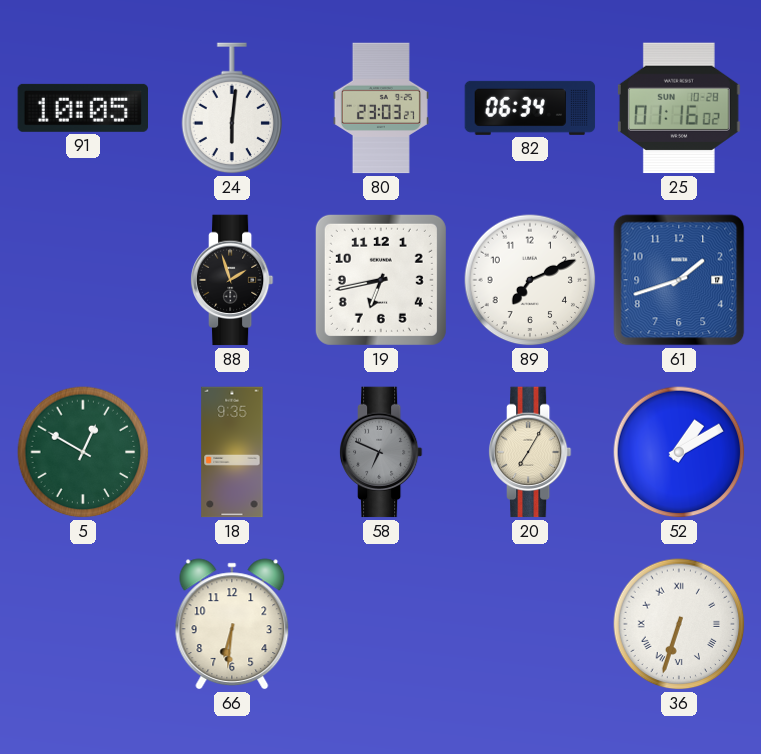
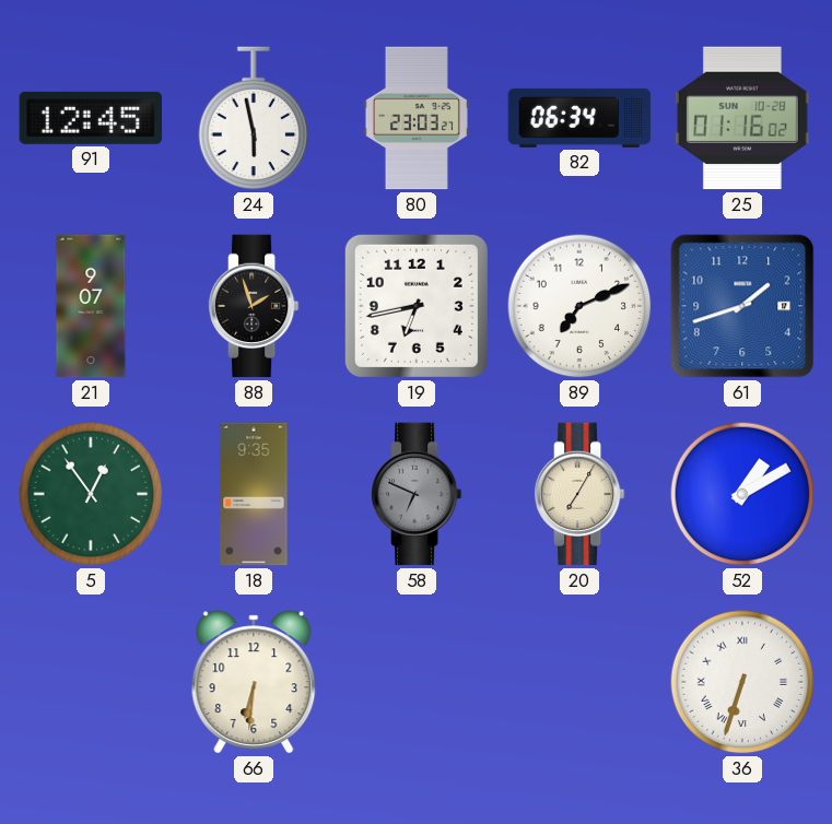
91: 10:05 -> 12:45 (90, 118)
24: 6:01 -> 5:58 (254, 118)
21: none -> 9:07 (91, 306)
5: 12:50 -> 12:54 (91, 494)
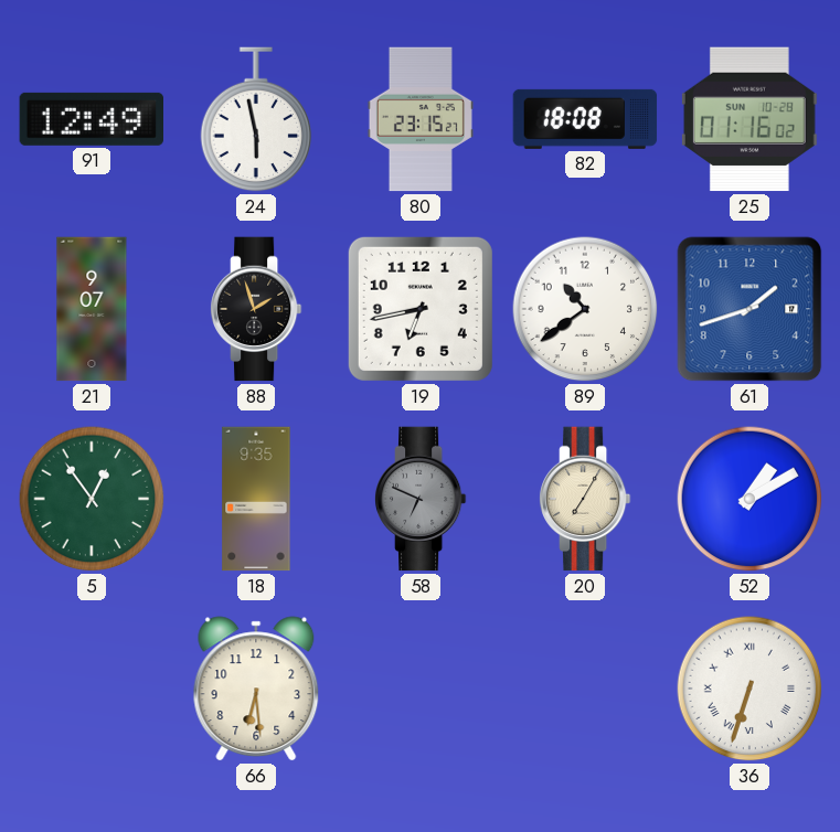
91: 12:45 -> 12:49 (91, 119)
80: 23:03 -> 23:15 (421, 119)
82: 06:34 -> 18:08 (585, 119)
89: 7:11 -> 10:39 (585, 309)
66: 6:31 -> 6:29 (256, 689)
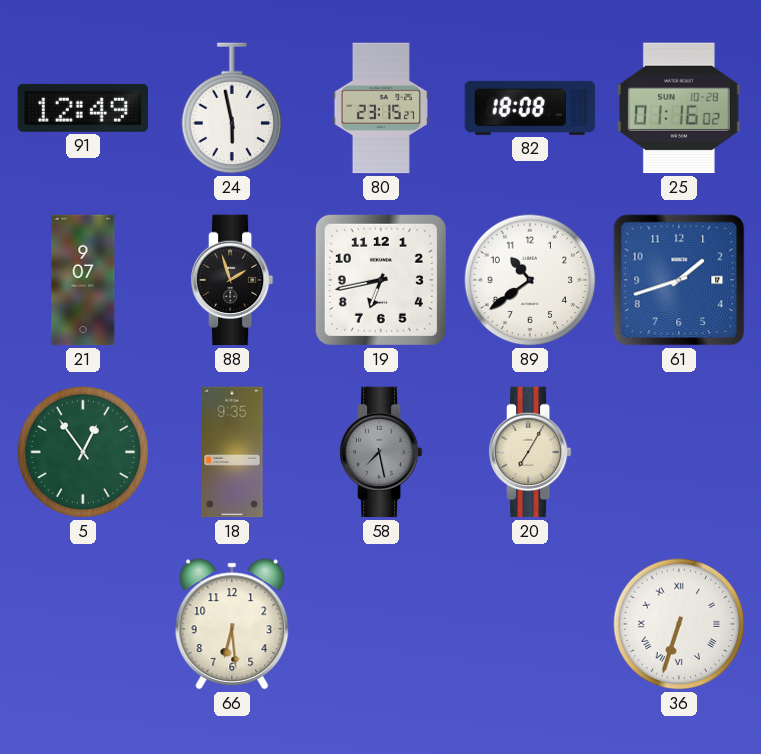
58: 6:49 -> 7:28 (381, 452)
52: 1:10 -> none (749, 499)
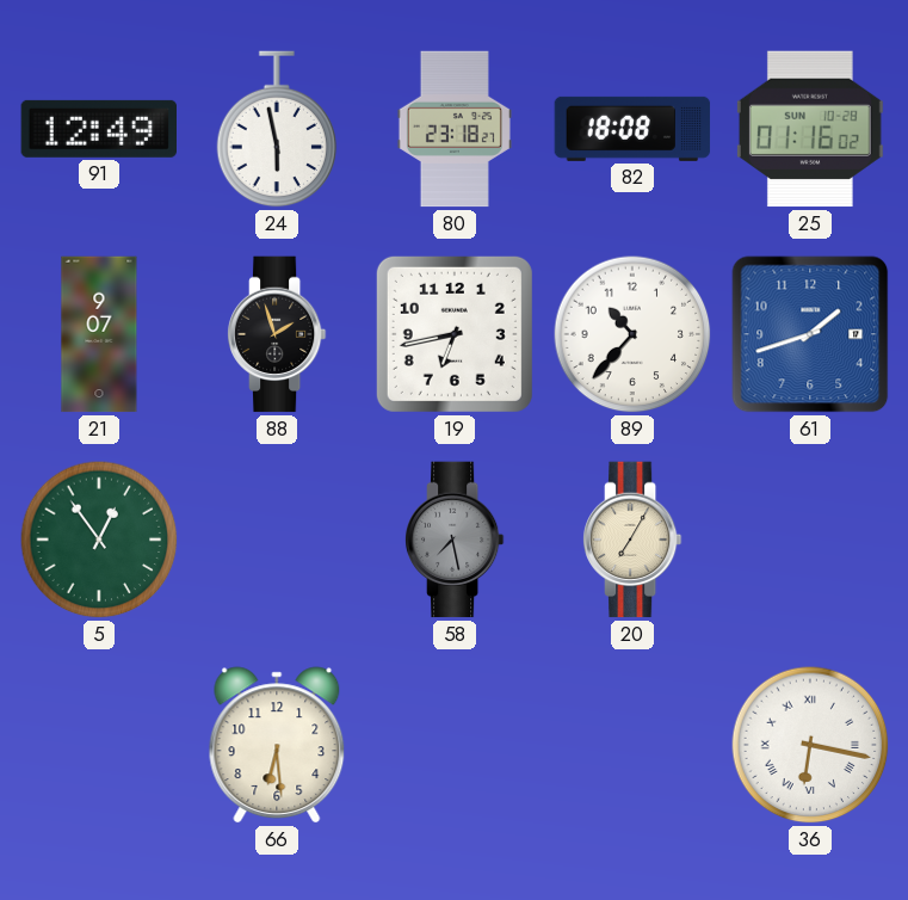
80: 23:15 -> 23:18 (455, 129)
89: 10:39 -> 10:37 (632, 334)
18: 9:35 -> none (232, 452)
36: 6:33 -> 6:17 (810, 745)
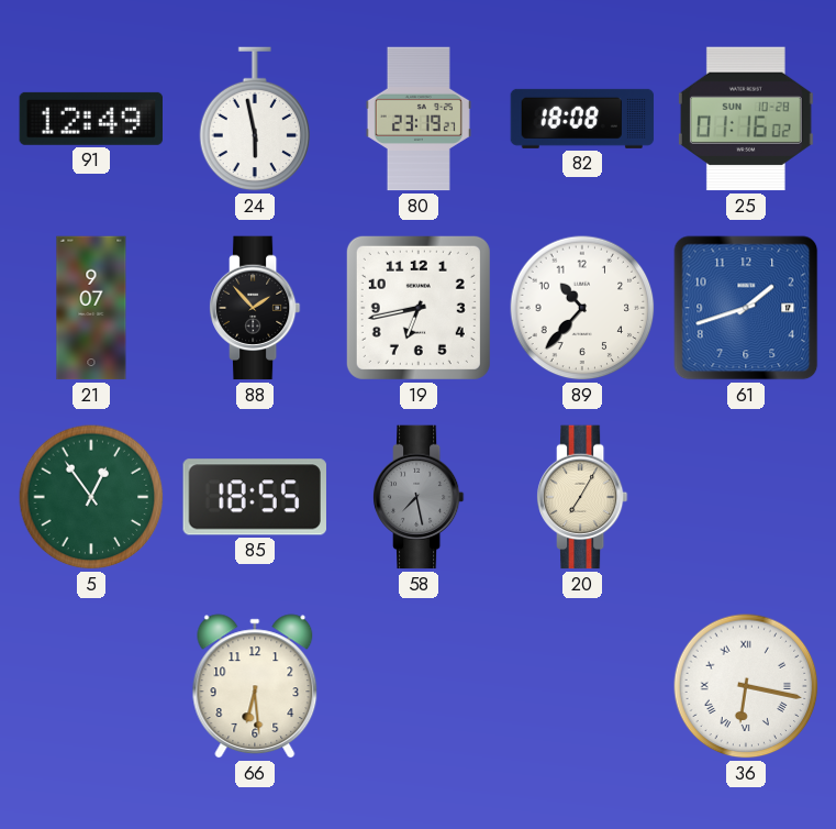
80: 23:18 -> 23:19 (419, 119)
88: 1:57 -> 1:53 (255, 308)
85: none -> 18:55 (255, 497)
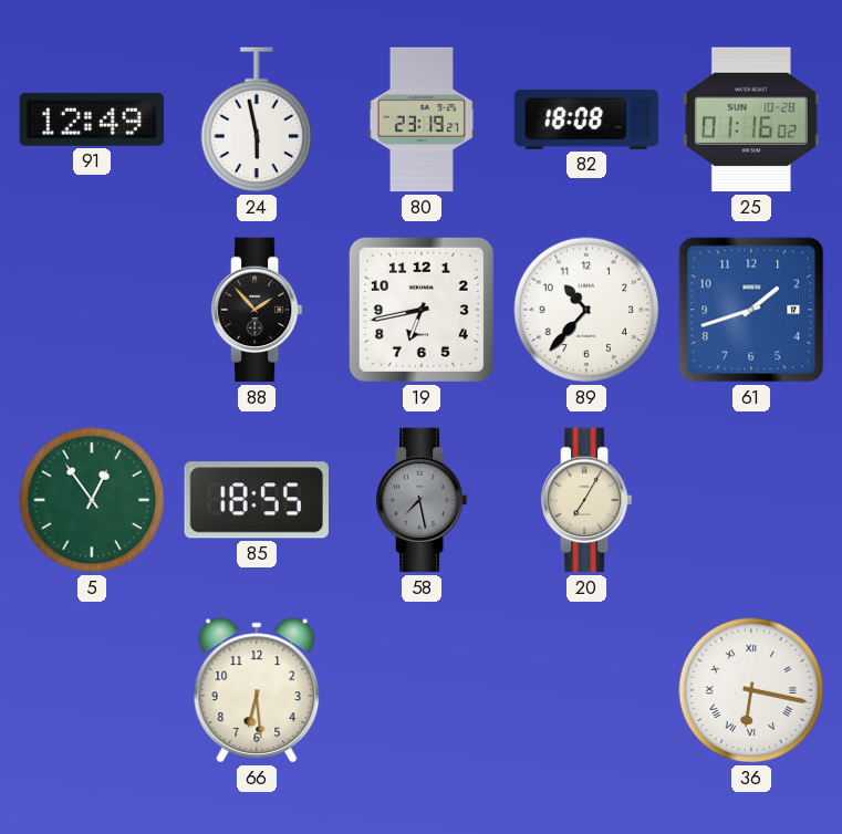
21: 9:07 -> none (91, 308)
